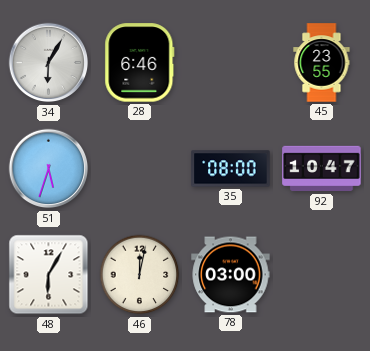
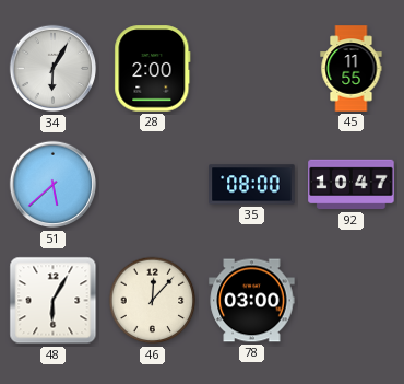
28: 6:46 -> 2:00 (153, 69)
45: 23:55 -> 11:55 (352, 69)
51: 5:33 -> 5:38 (54, 185)
46: 12:02 -> 12:07 (153, 301)
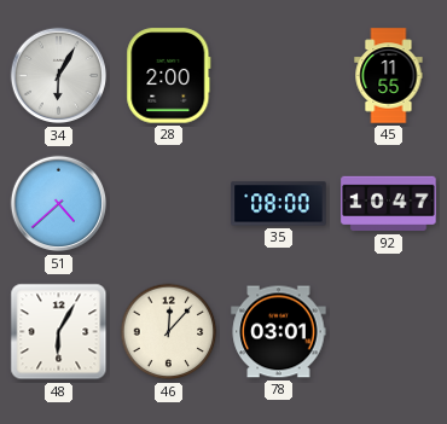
51: 5:38 -> 4:38 (59, 204)
78: 03:00 -> 03:01 (279, 332)
